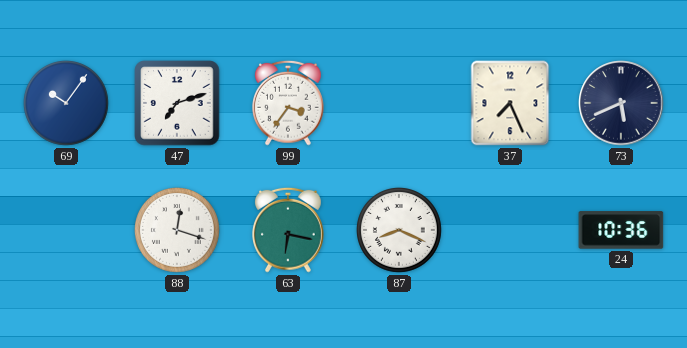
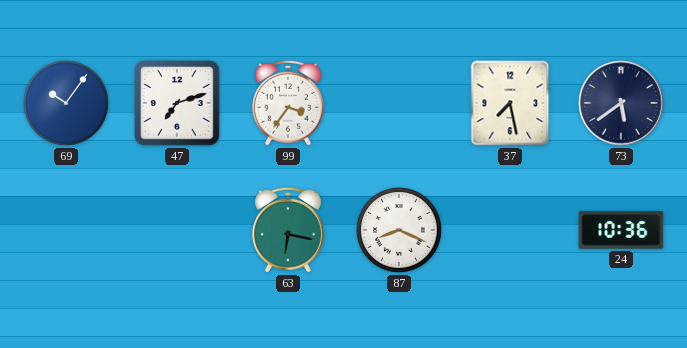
37: 7:26 -> 7:28 (510, 103)
73: 5:41 -> 5:39 (621, 103)
88: 12:18 -> none (178, 231)
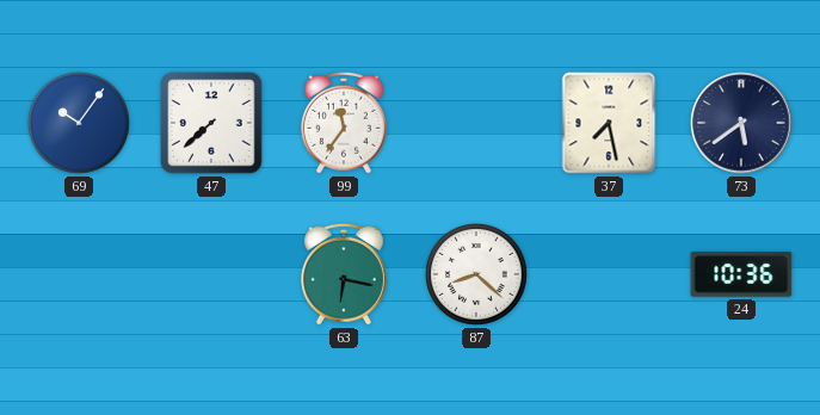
47: 7:12 -> 7:38 (211, 123)
99: 3:36 -> 11:36 (345, 123)
87: 8:19 -> 8:22 (477, 275)
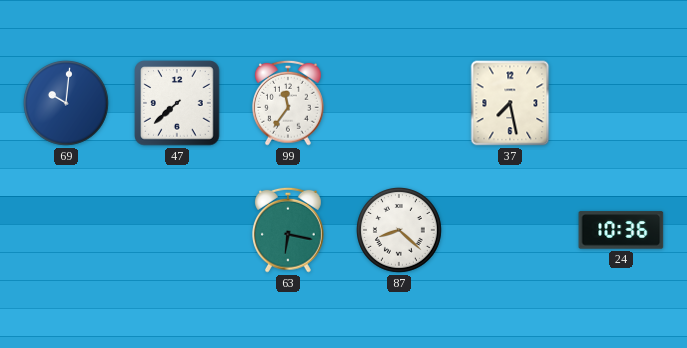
69: 10:06 -> 10:01 (67, 104)
73: 5:39 -> none (741, 123)
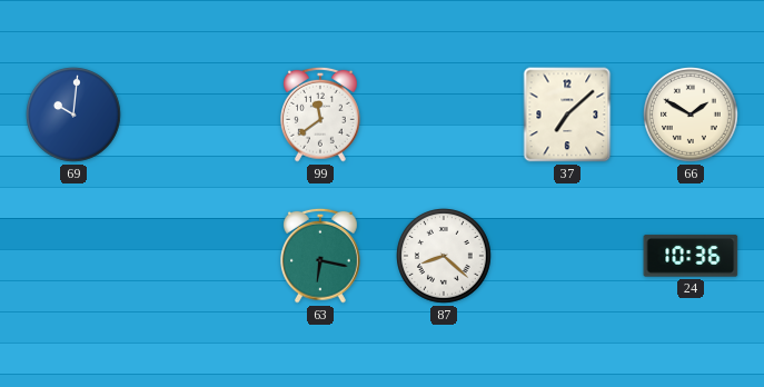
47: 7:38 -> none (177, 103)
99: 11:36 -> 11:39 (321, 115)
37: 7:28 -> 7:08 (567, 115)
66: none -> 1:50 (692, 116)
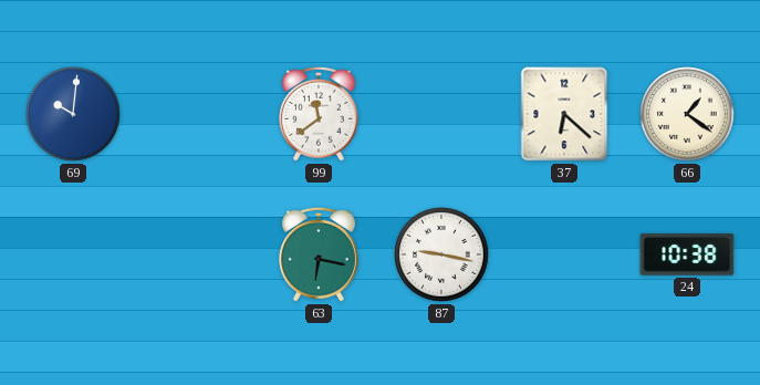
37: 7:08 -> 6:22 (564, 114)
66: 1:50 -> 1:21 (688, 115)
87: 8:22 -> 9:17 (443, 256)
24: 10:36 -> 10:38 (687, 254)
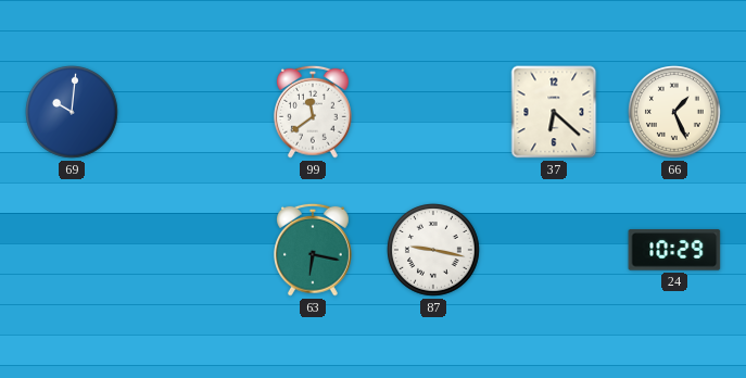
66: 1:21 -> 1:26 (675, 113)
24: 10:38 -> 10:29 (674, 250)
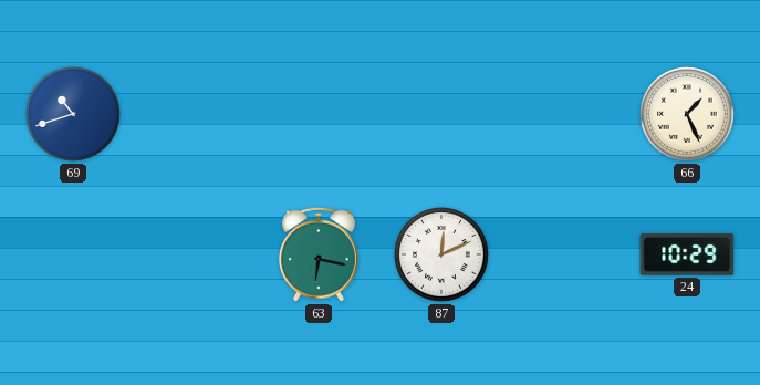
69: 10:01 -> 10:42 (74, 115)
99: 11:39 -> none (314, 112)
37: 6:22 -> none (554, 112)
87: 9:17 -> 12:11 (443, 256)
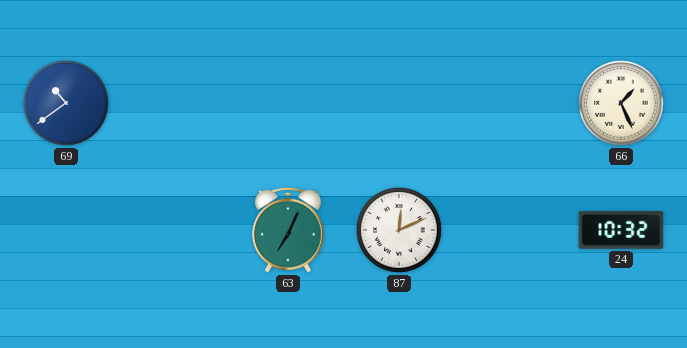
69: 10:42 -> 10:39 (67, 104)
63: 6:17 -> 7:04 (289, 230)
24: 10:29 -> 10:32 (621, 230)
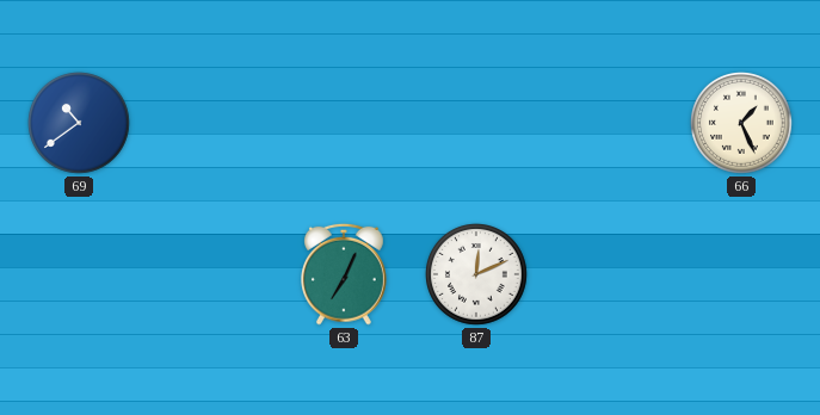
24: 10:32 -> none (621, 230)
